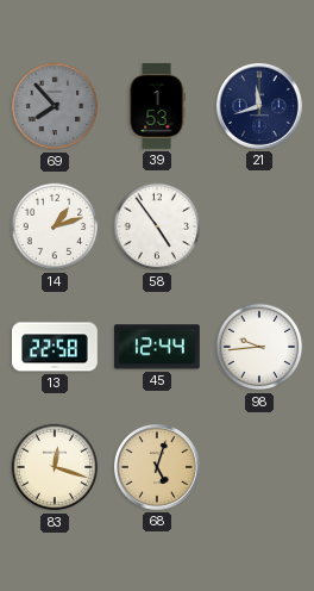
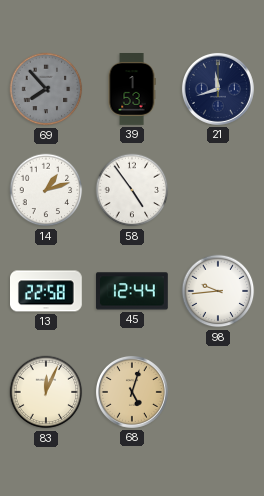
83: 12:18 -> 12:04 (46, 392)
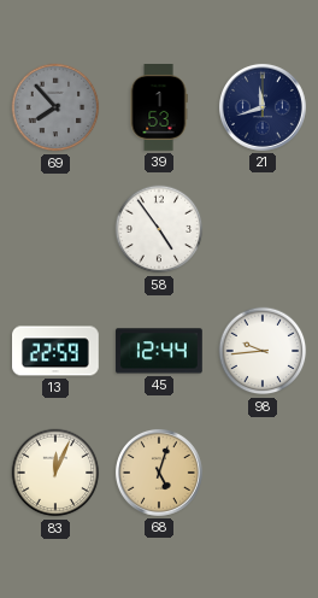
14: 1:12 -> none (46, 190)
13: 22:58 -> 22:59 (57, 351)
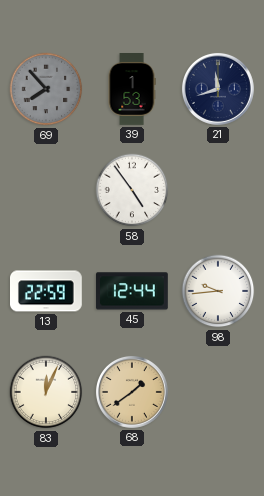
68: 5:03 -> 1:39 (132, 392)
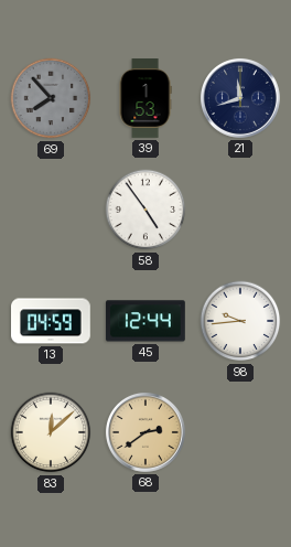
13: 22:59 -> 04:59 (52, 321)
83: 12:04 -> 12:08 (51, 432)
68: 1:39 -> 2:39 (145, 432)
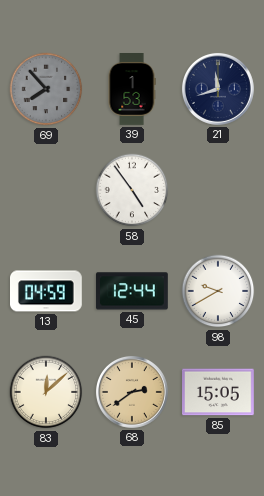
98: 9:44 -> 9:40 (218, 291)
85: none -> 15:05 (219, 392)
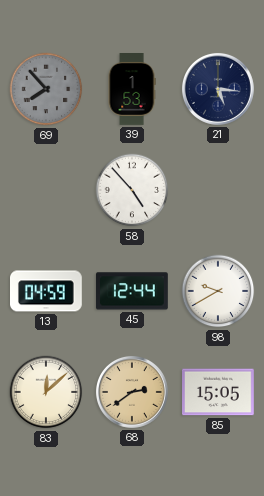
21: 11:42 -> 5:16 (218, 89)
58: 4:54 -> 4:53 (132, 190)
